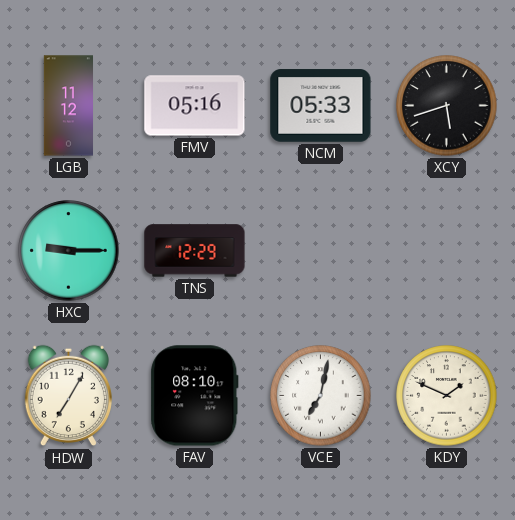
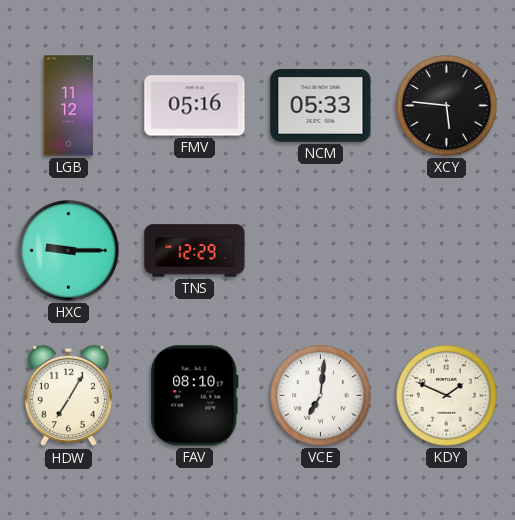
XCY: 5:42 -> 5:46 (447, 106)
VCE: 7:02 -> 7:01 (321, 396)
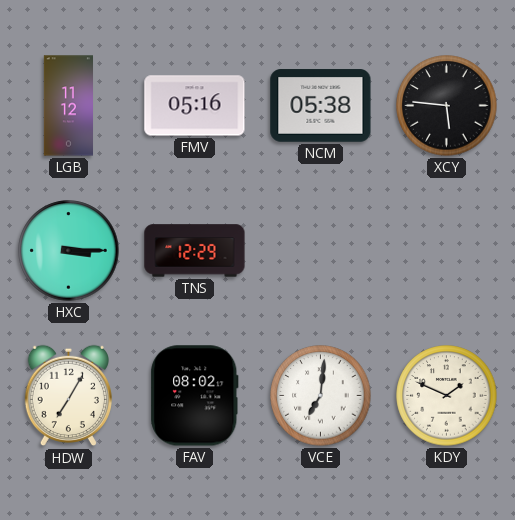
NCM: 05:33 -> 05:38 (321, 106)
HXC: 9:15 -> 3:15 (69, 251)
FAV: 08:10 -> 08:02 (195, 396)
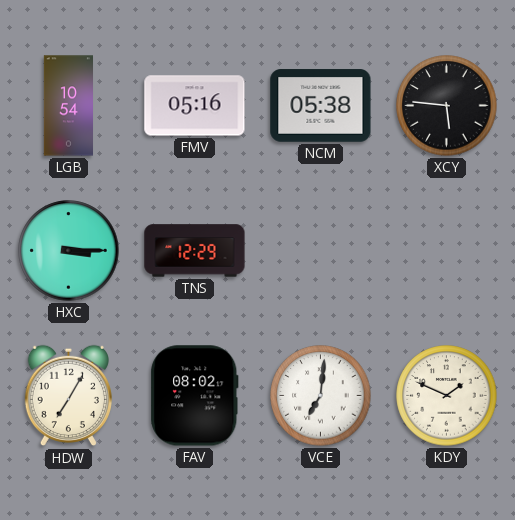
LGB: 11:12 -> 10:54 (68, 106)
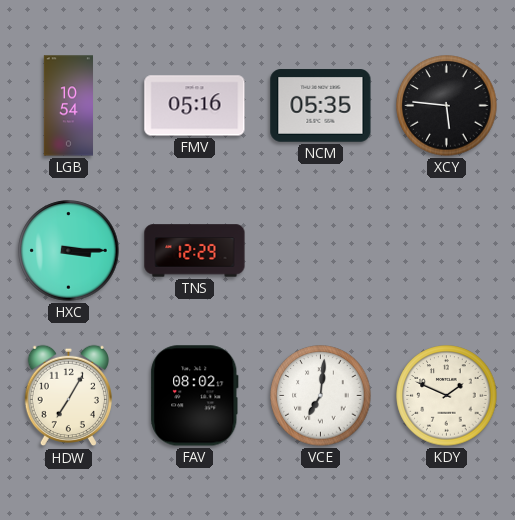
NCM: 05:38 -> 05:35 (321, 106)
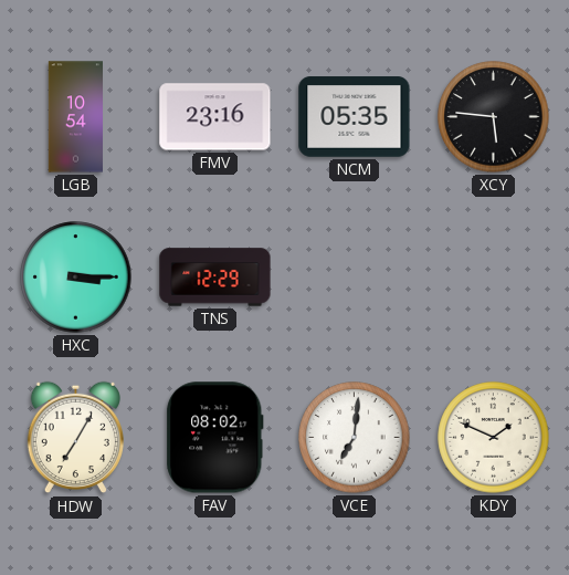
FMV: 05:16 -> 23:16 (215, 117)
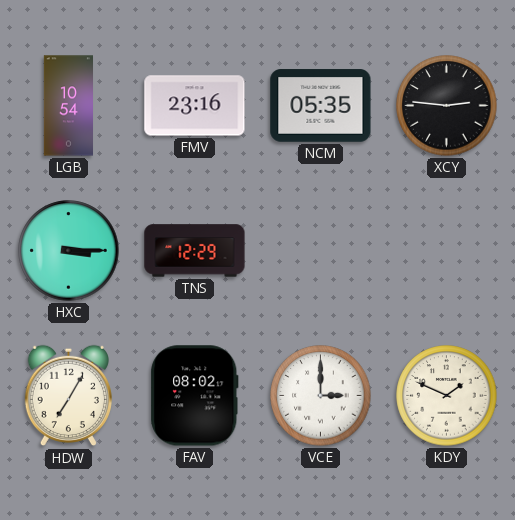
XCY: 5:46 -> 2:46 (447, 106)
VCE: 7:01 -> 3:00 (321, 396)
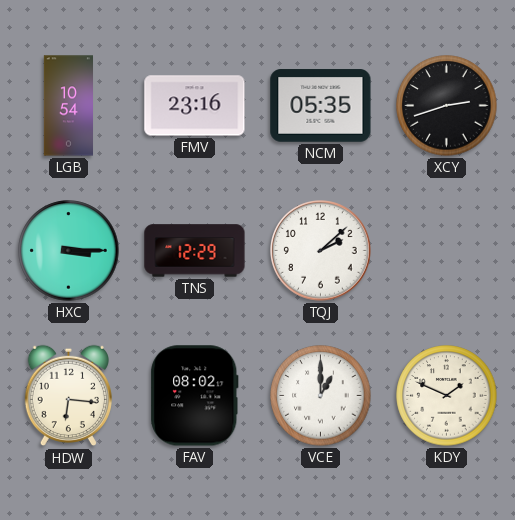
XCY: 2:46 -> 2:42 (447, 106)
TQJ: none -> 2:08 (321, 251)
HDW: 7:05 -> 6:16 (68, 396)
VCE: 3:00 -> 1:00 (321, 396)
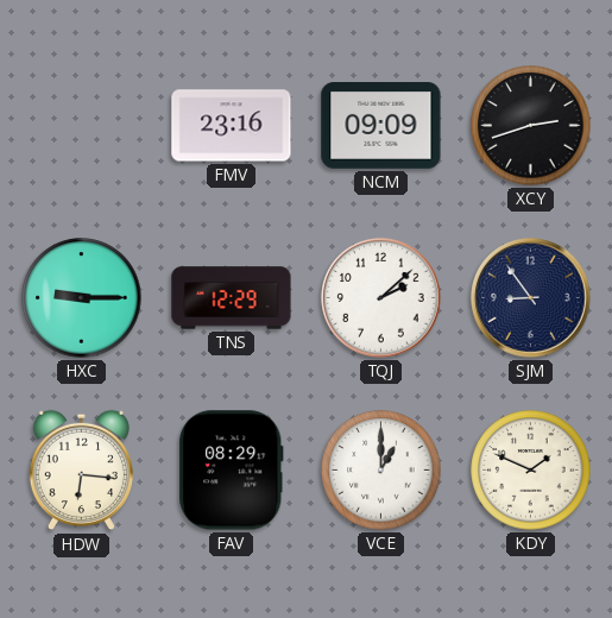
LGB: 10:54 -> none (68, 106)
NCM: 05:35 -> 09:09 (381, 126)
HXC: 3:15 -> 9:15 (82, 298)
SJM: none -> 8:54 (531, 298)
FAV: 08:02 -> 08:29 (232, 471)
